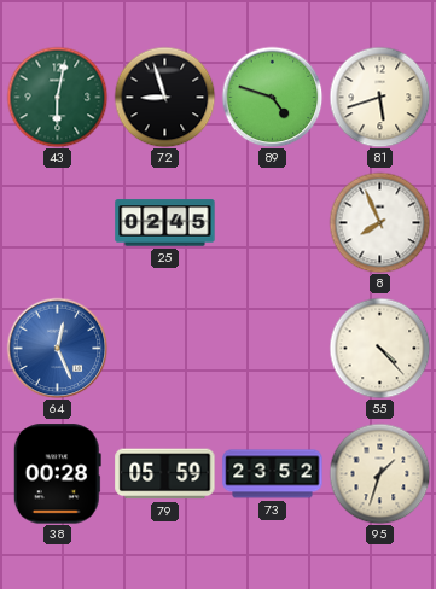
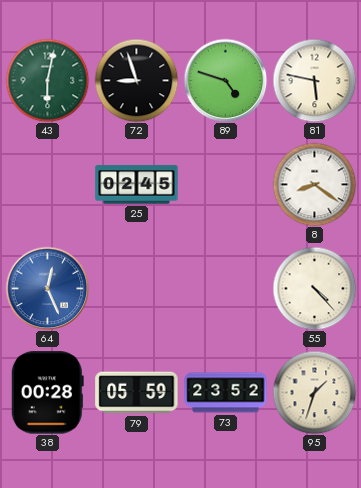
81: 5:42 -> 5:47 (314, 80)
8: 7:56 -> 8:21 (314, 184)
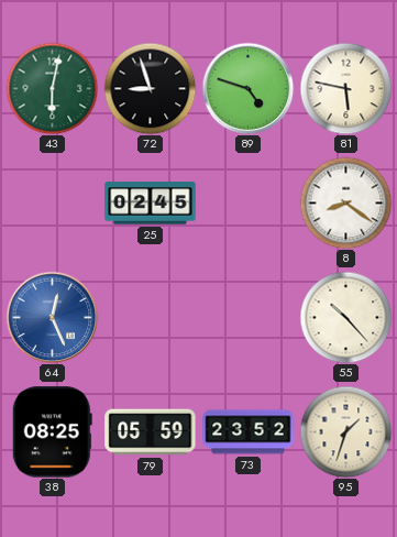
55: 4:23 -> 10:23 (345, 317)
38: 00:28 -> 08:25 (52, 432)
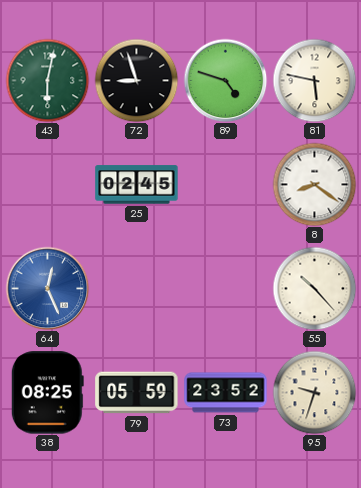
95: 1:33 -> 9:33 (314, 392)
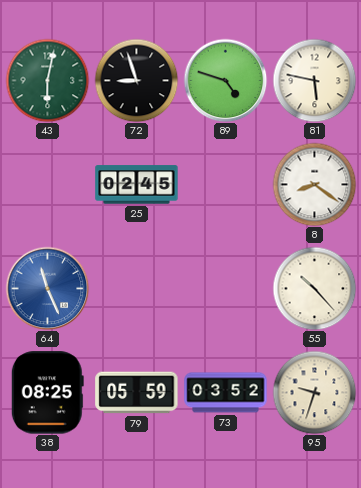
64: 12:26 -> 11:26 (47, 288)
73: 23:52 -> 03:52 (226, 393)
